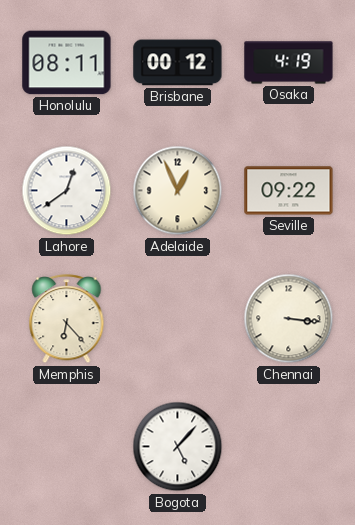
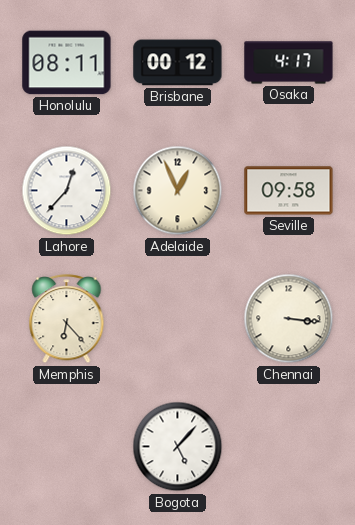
Osaka: 4:19 -> 4:17 (289, 63)
Lahore: 12:39 -> 12:37 (67, 191)
Seville: 09:22 -> 09:58 (289, 191)
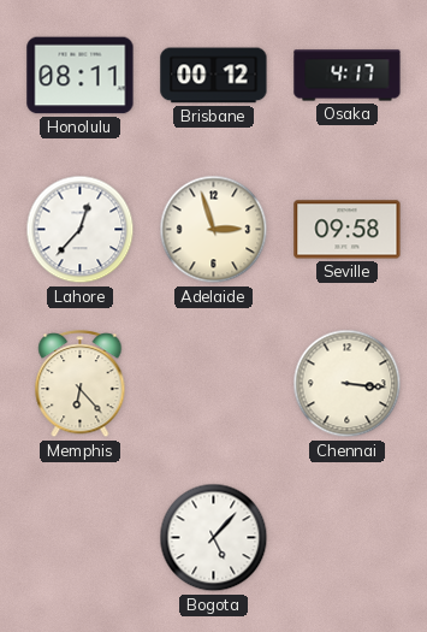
Adelaide: 12:56 -> 2:57 (214, 230)
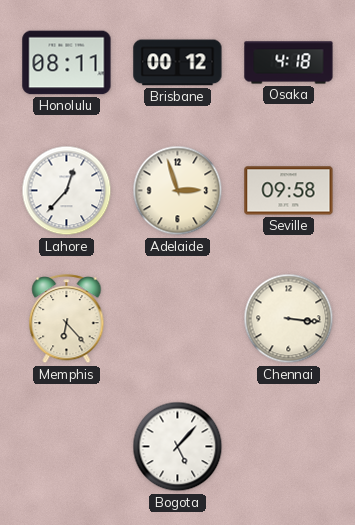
Osaka: 4:17 -> 4:18 (289, 63)
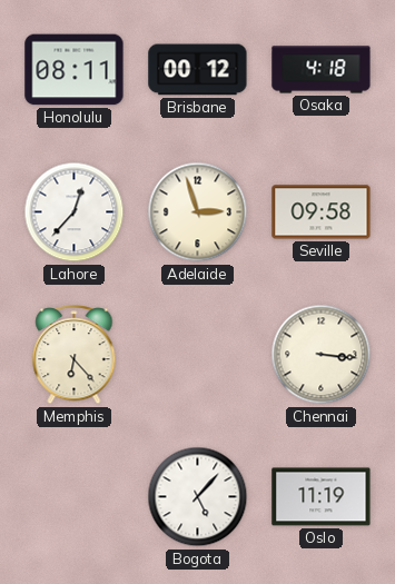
Oslo: none -> 11:19 (322, 497)
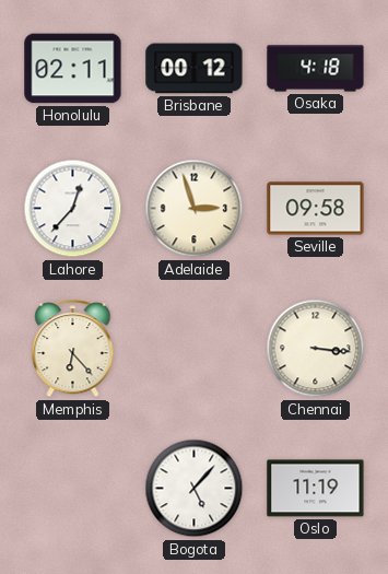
Honolulu: 08:11 -> 02:11 (73, 69)
